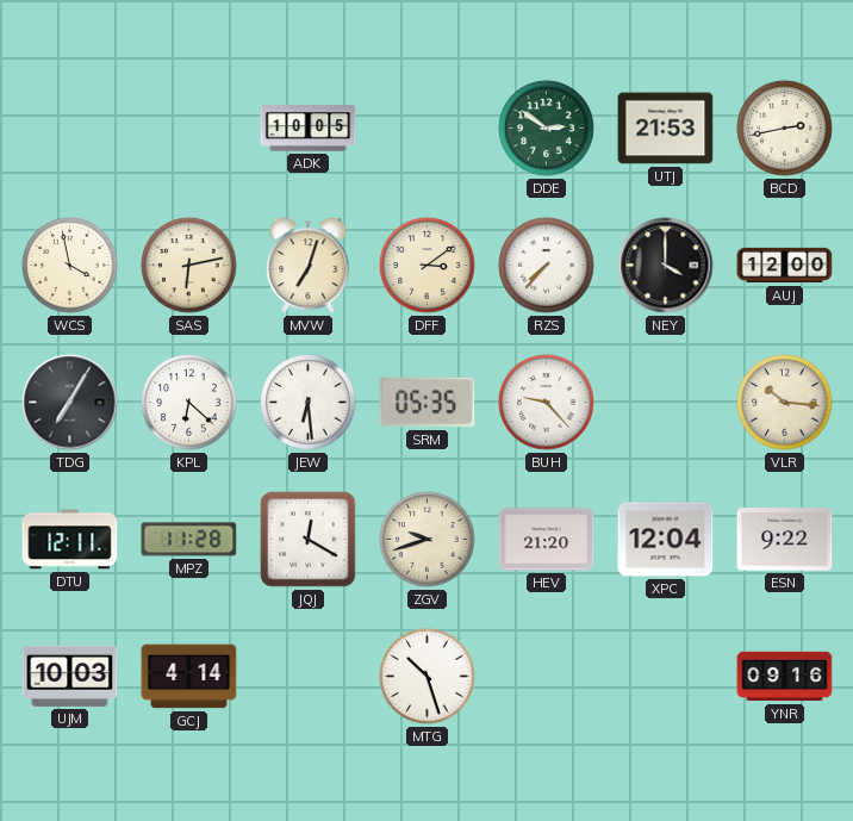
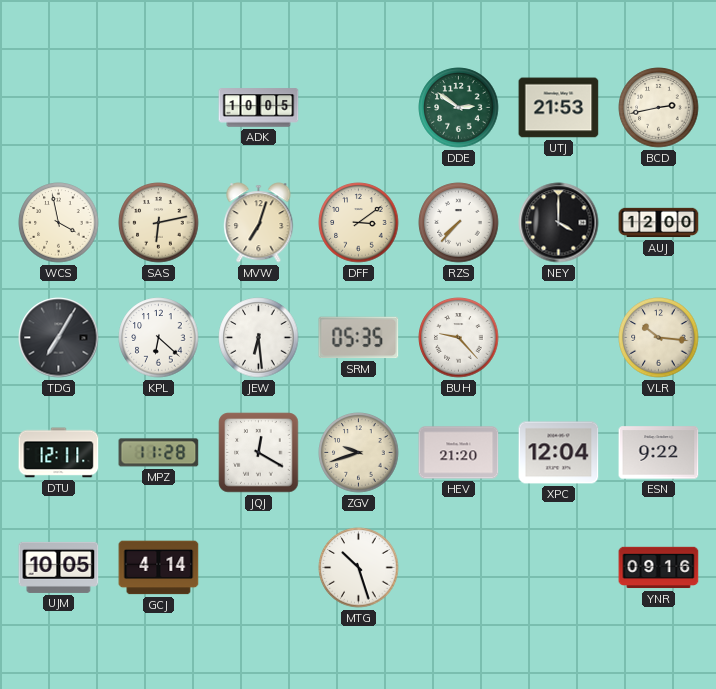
UJM: 10:03 -> 10:05 (59, 567)
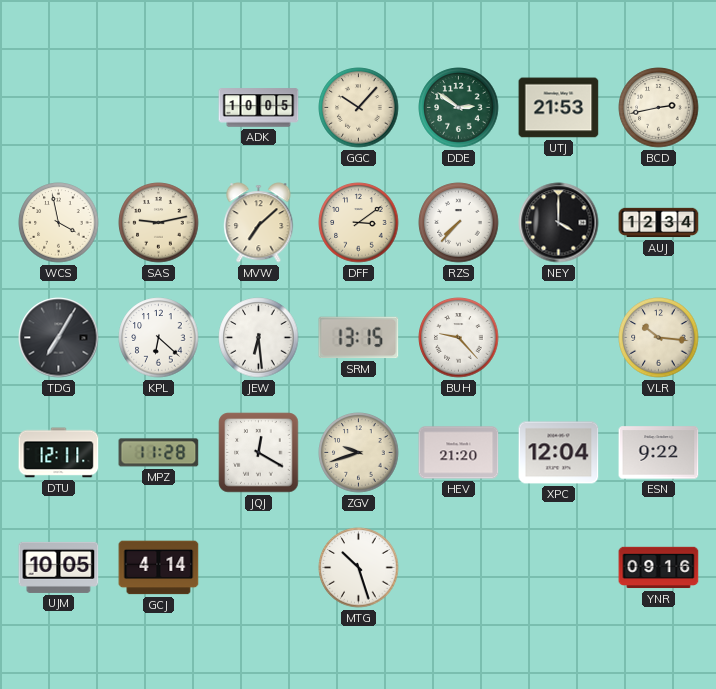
GGC: none -> 10:07 (359, 108)
SAS: 6:13 -> 9:13 (159, 223)
MVW: 7:03 -> 7:08 (259, 223)
AUJ: 12:00 -> 12:34 (659, 223)
SRM: 05:35 -> 13:15 (359, 338)
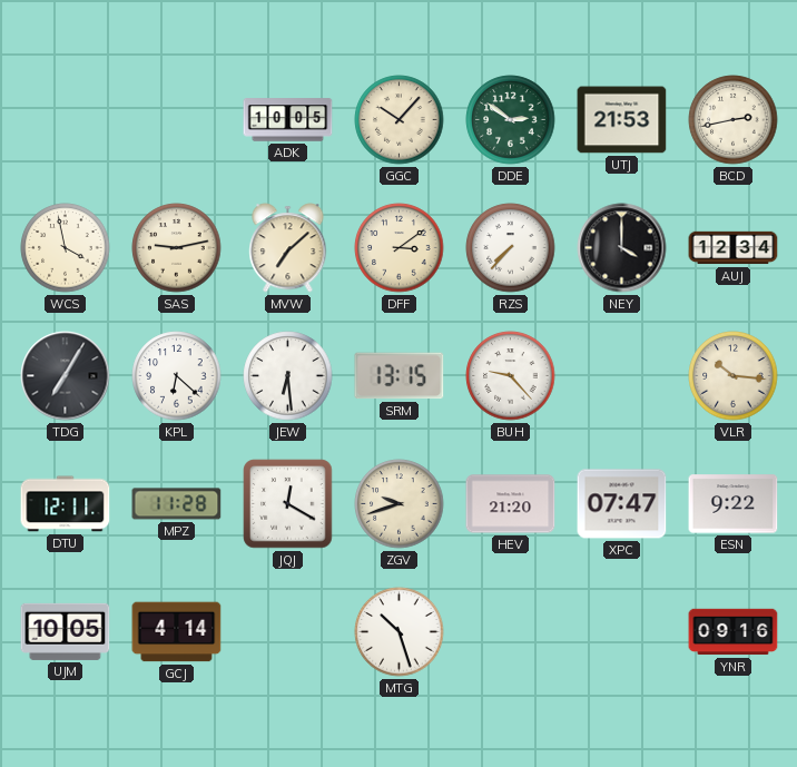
XPC: 12:04 -> 07:47 (622, 504)
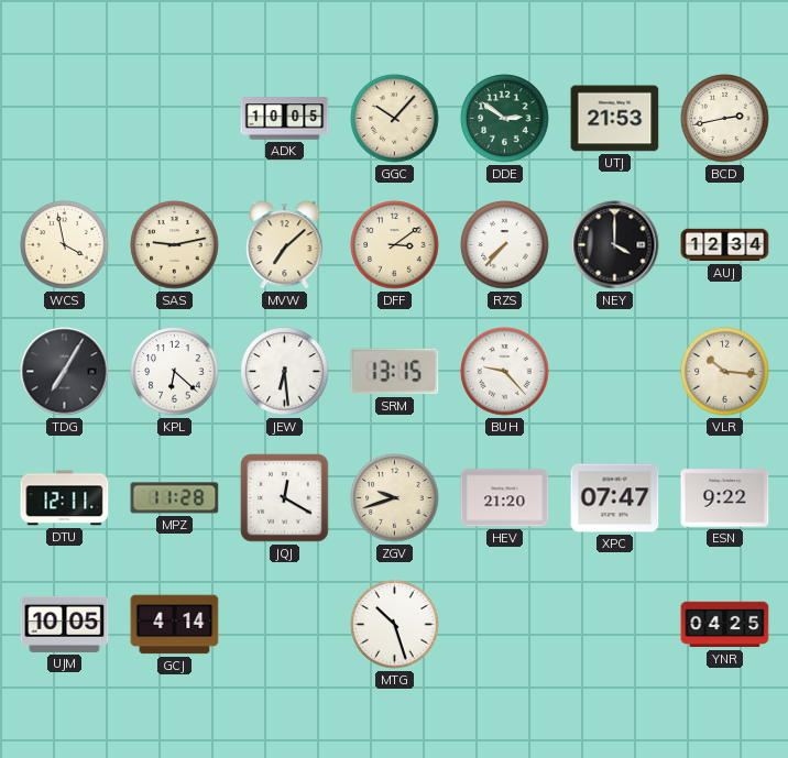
YNR: 09:16 -> 04:25 (725, 625)
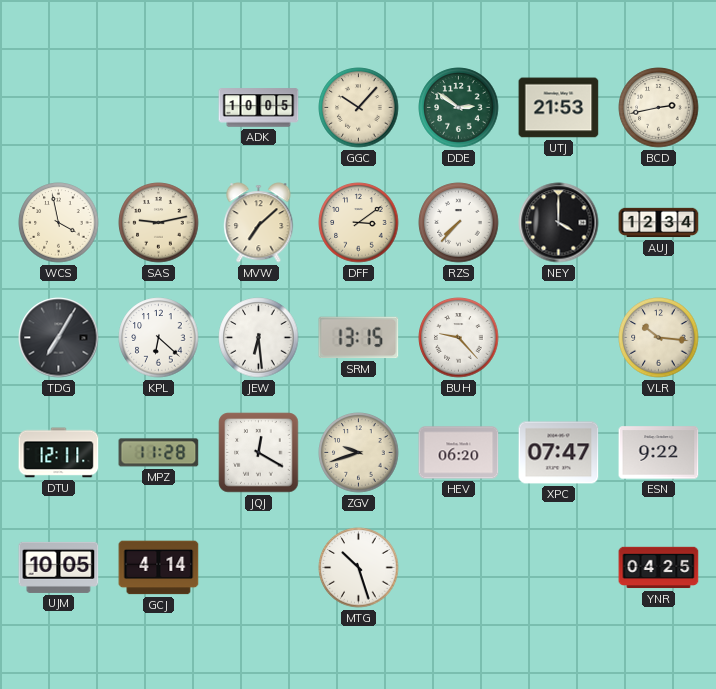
HEV: 21:20 -> 06:20 (459, 453)
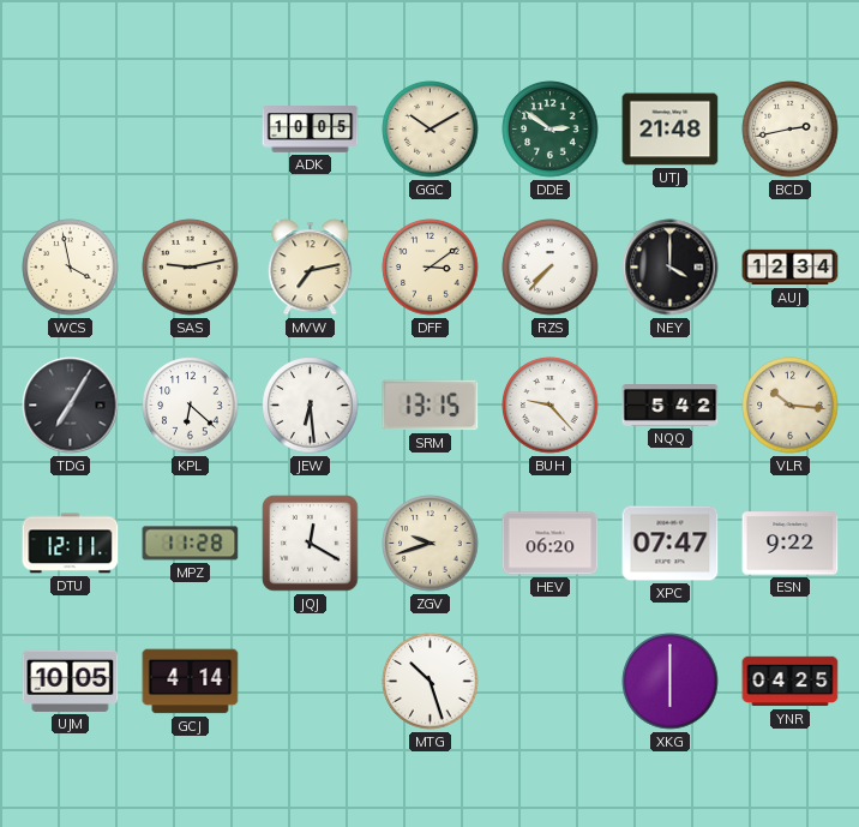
GGC: 10:07 -> 10:10 (431, 130)
UTJ: 21:53 -> 21:48 (671, 130)
MVW: 7:08 -> 7:13 (311, 268)
NQQ: none -> 5:42 (671, 406)
XKG: none -> 6:00 (671, 682)
